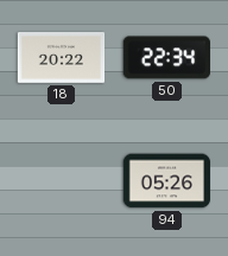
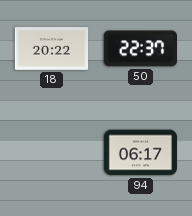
50: 22:34 -> 22:37 (140, 49)
94: 05:26 -> 06:17 (141, 153)
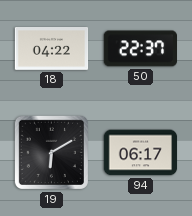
18: 20:22 -> 04:22 (52, 49)
19: none -> 6:10 (51, 152)
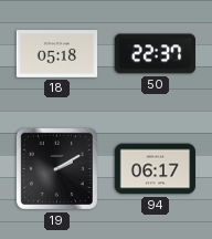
18: 04:22 -> 05:18 (57, 54)
19: 6:10 -> 2:10 (56, 168)
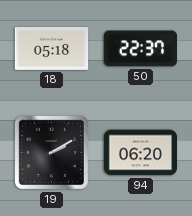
94: 06:17 -> 06:20 (141, 153)
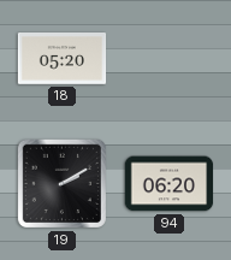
18: 05:18 -> 05:20 (63, 59)
50: 22:37 -> none (140, 49)
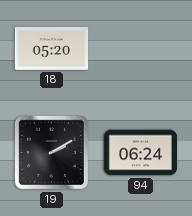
94: 06:20 -> 06:24 (141, 153)
